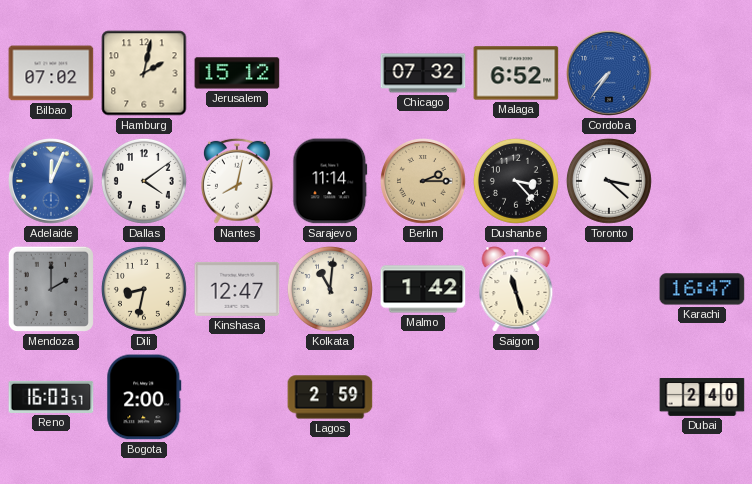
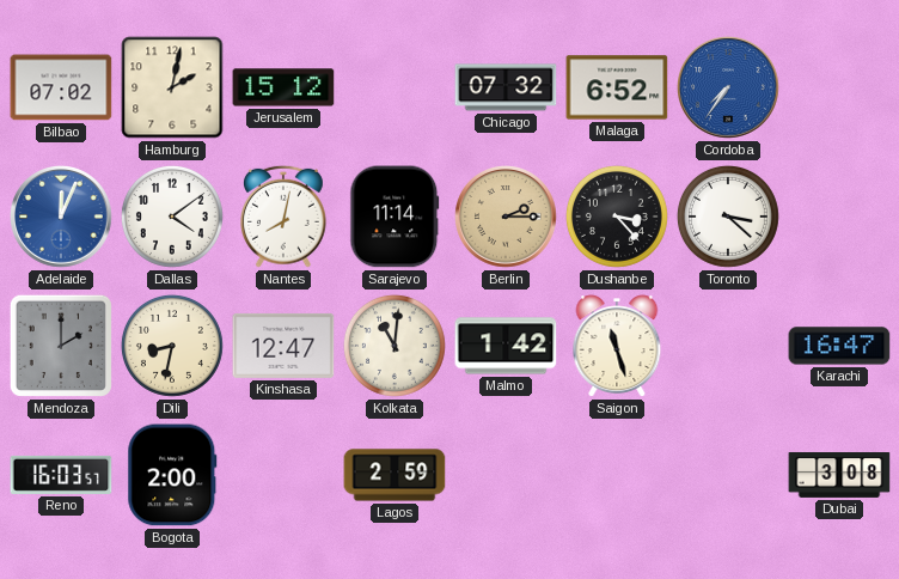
Dubai: 2:40 -> 3:08 (839, 476)
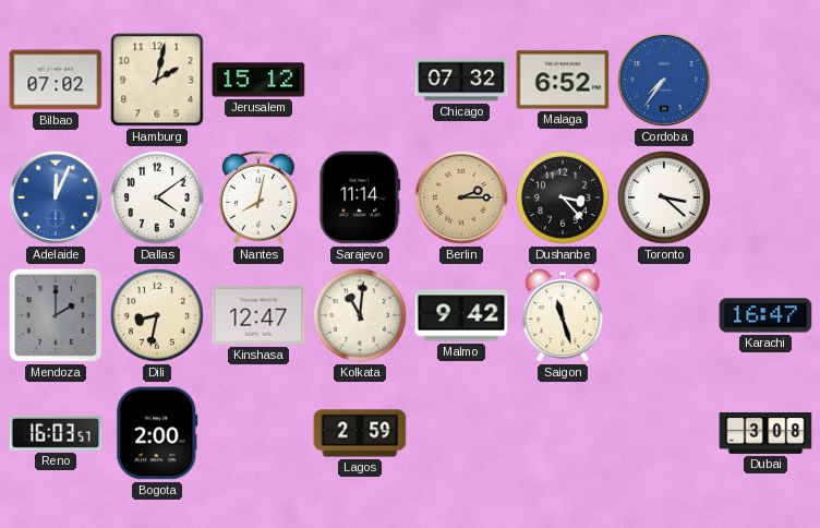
Malmo: 1:42 -> 9:42 (461, 315)
